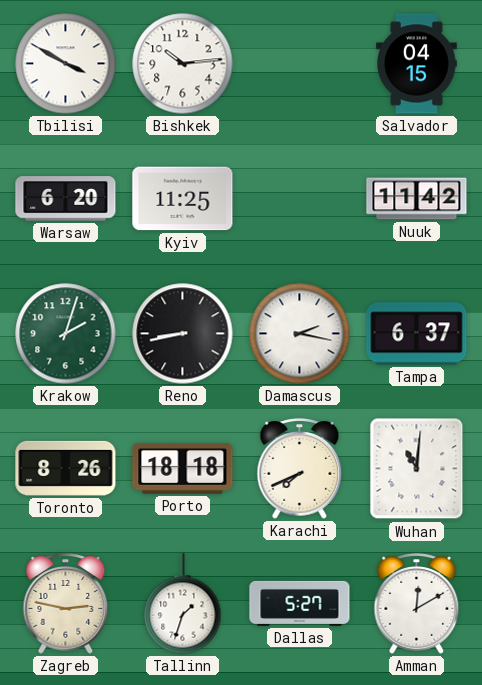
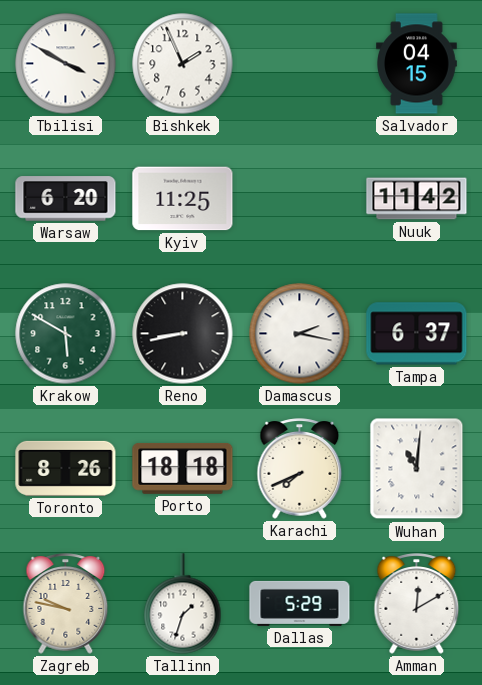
Bishkek: 10:14 -> 1:56 (183, 64)
Krakow: 2:03 -> 5:50 (66, 334)
Zagreb: 2:47 -> 9:47 (66, 604)
Dallas: 5:27 -> 5:29 (300, 603)
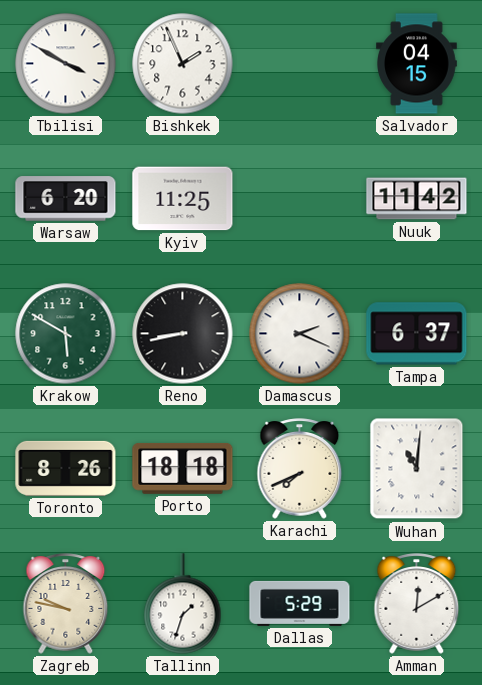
Damascus: 2:17 -> 2:19 (300, 334)
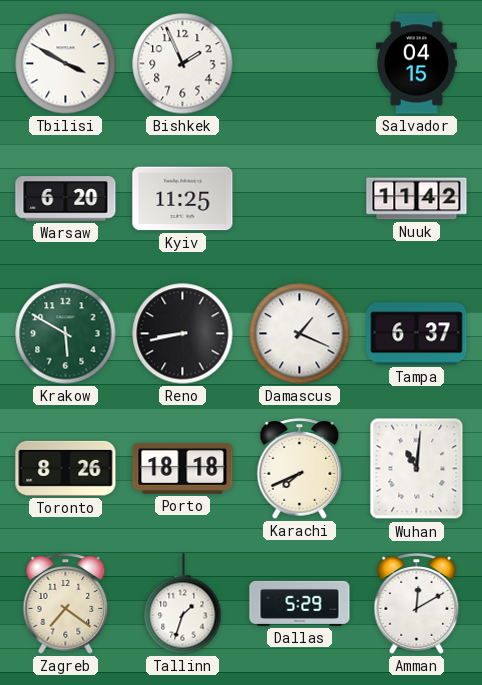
Damascus: 2:19 -> 1:19 (300, 334)
Zagreb: 9:47 -> 7:21 (66, 604)
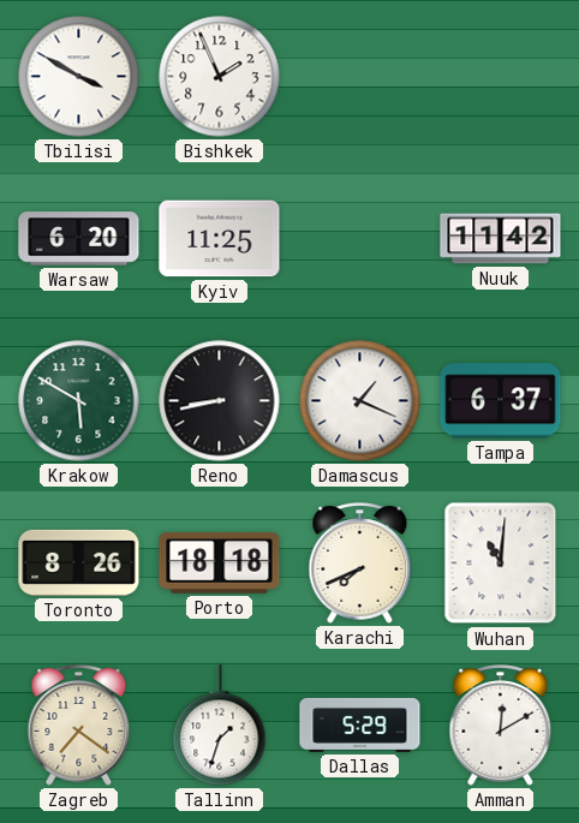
Salvador: 04:15 -> none (417, 64)
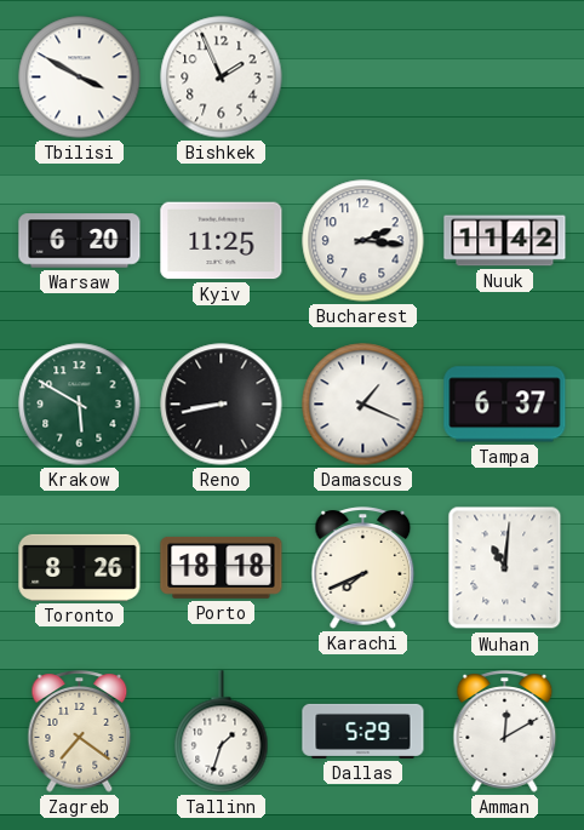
Bucharest: none -> 2:16 (363, 241)
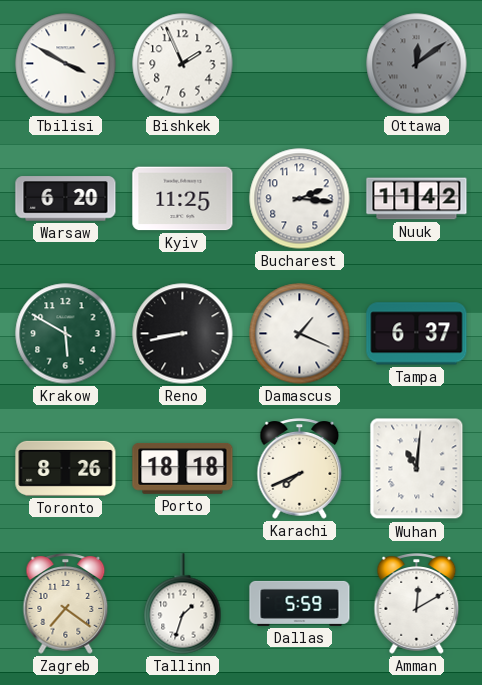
Ottawa: none -> 12:09 (417, 64)
Dallas: 5:29 -> 5:59 (300, 603)
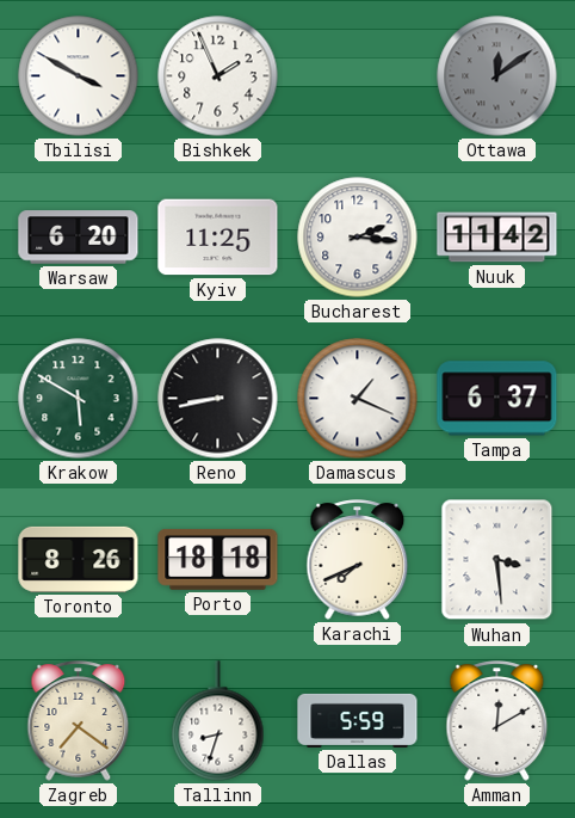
Wuhan: 11:01 -> 3:29 (497, 560)
Tallinn: 1:33 -> 8:33 (218, 721)
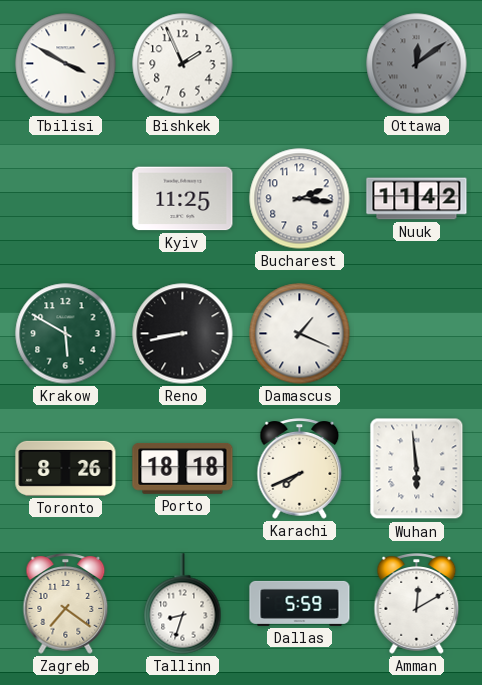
Warsaw: 6:20 -> none (79, 238)
Tampa: 6:37 -> none (497, 399)
Wuhan: 3:29 -> 5:59 (417, 469)
